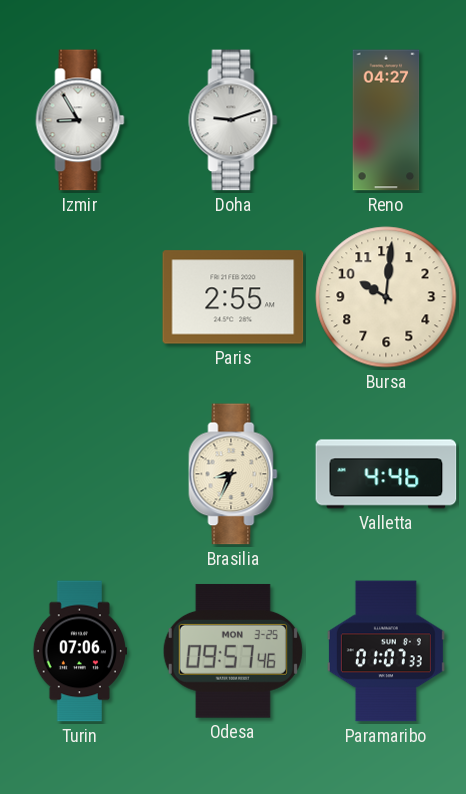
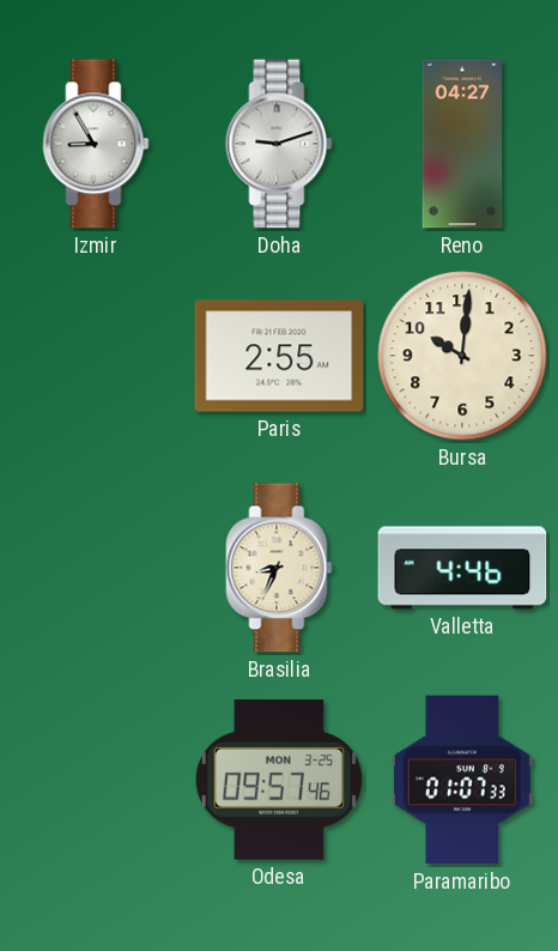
Turin: 07:06 -> none (79, 651)
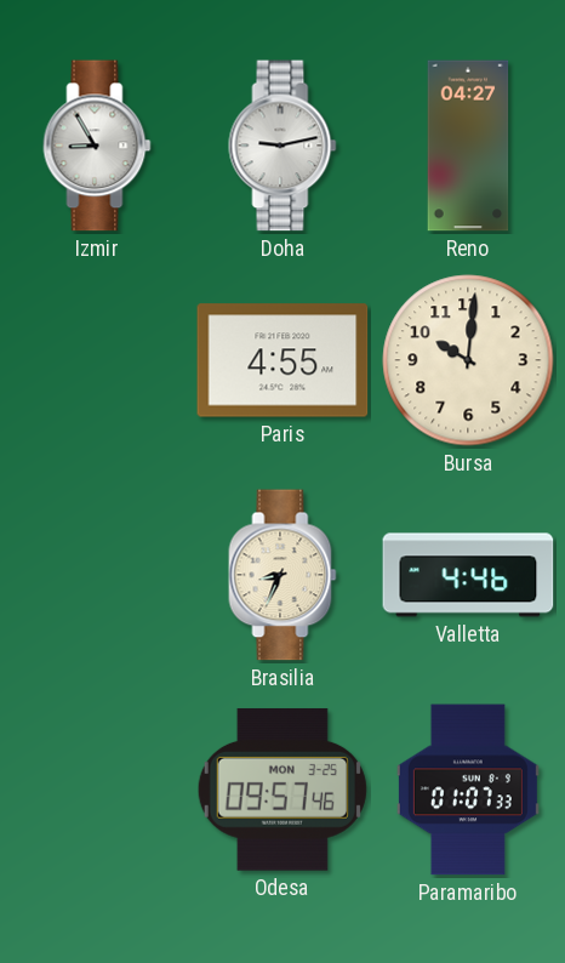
Doha: 9:12 -> 9:13 (282, 146)
Paris: 2:55 -> 4:55 (282, 360)
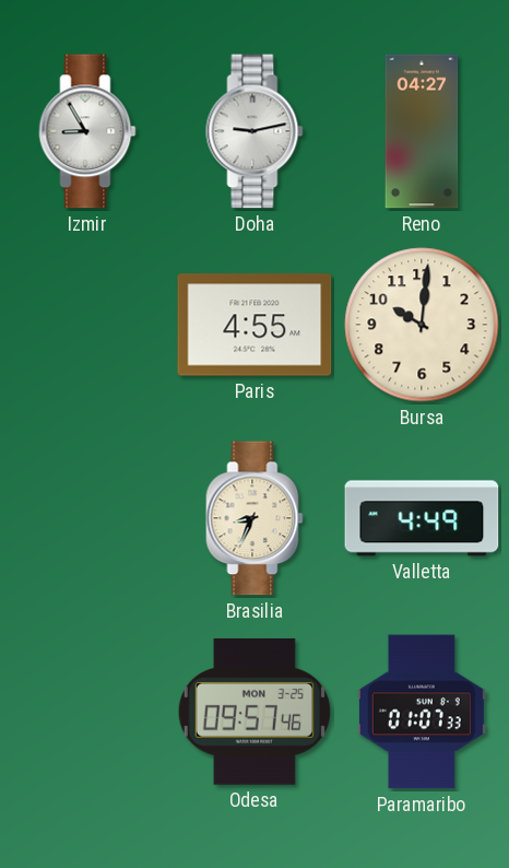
Valletta: 4:46 -> 4:49 (422, 518)
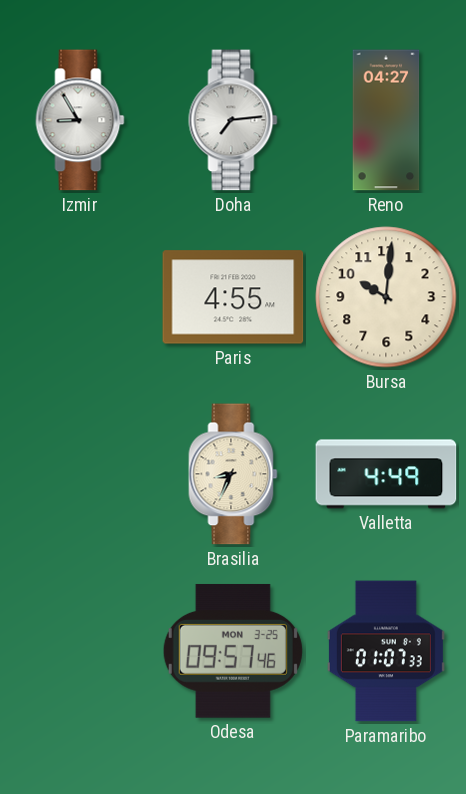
Doha: 9:13 -> 7:14 (233, 120)
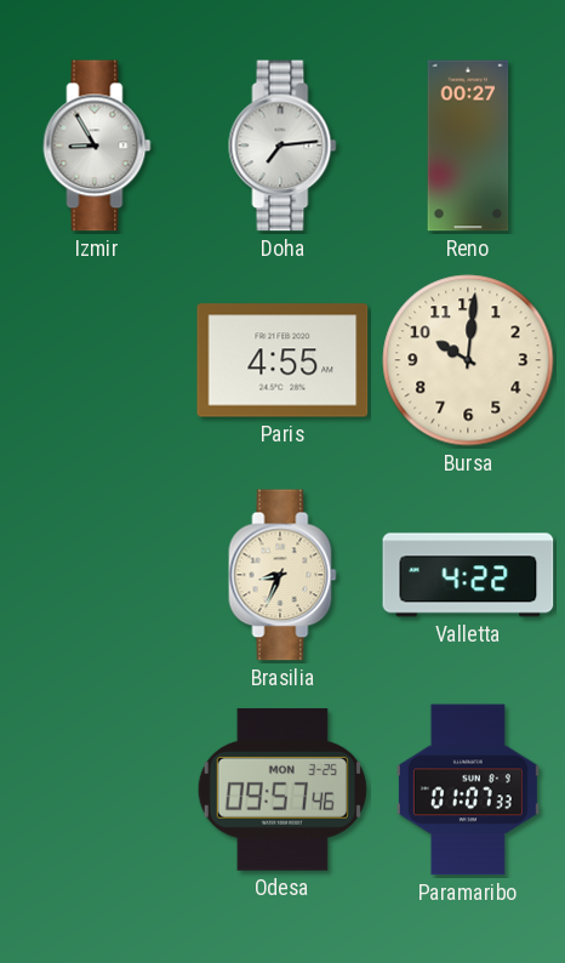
Reno: 04:27 -> 00:27 (468, 146)
Valletta: 4:49 -> 4:22 (468, 575)
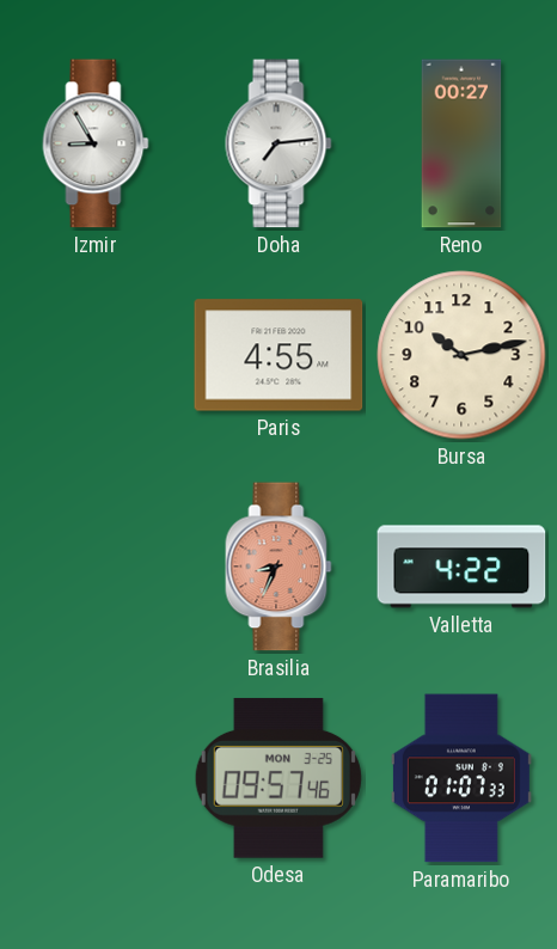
Bursa: 10:01 -> 10:13 (461, 355)
Brasilia dial: cream -> salmon (278, 567)
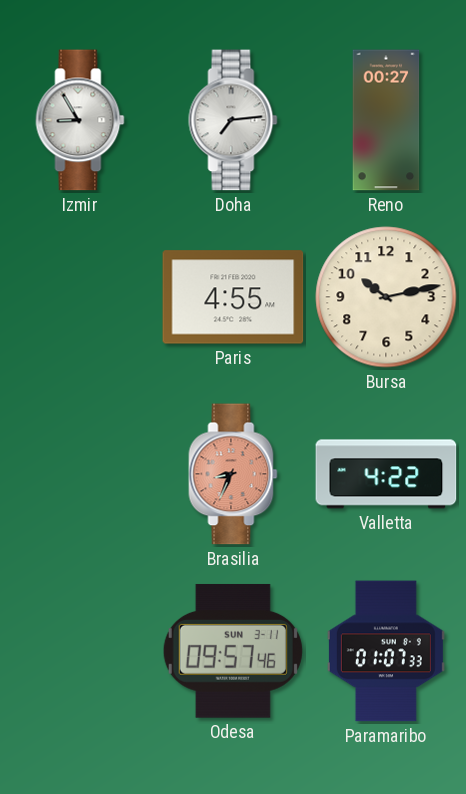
Odesa date: MON 3-25 -> SUN 3-11 (233, 651)
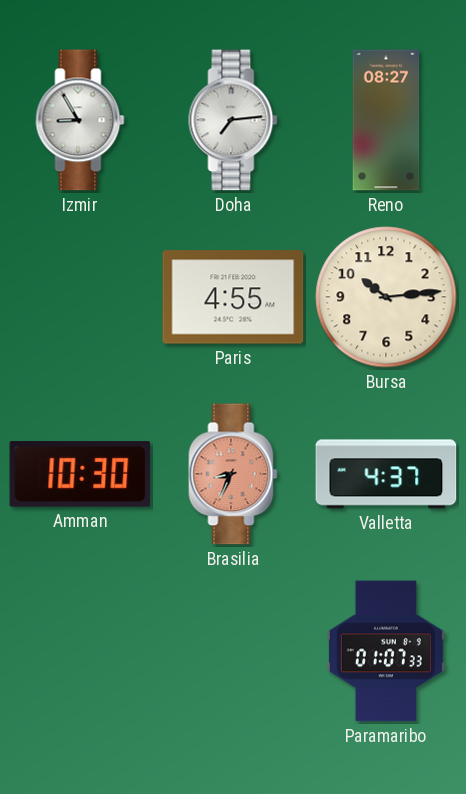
Reno: 00:27 -> 08:27 (386, 120)
Bursa: 10:13 -> 10:14 (386, 297)
Amman: none -> 10:30 (80, 474)
Valletta: 4:22 -> 4:37 (386, 474)
Odesa: 09:57 -> none (233, 651)
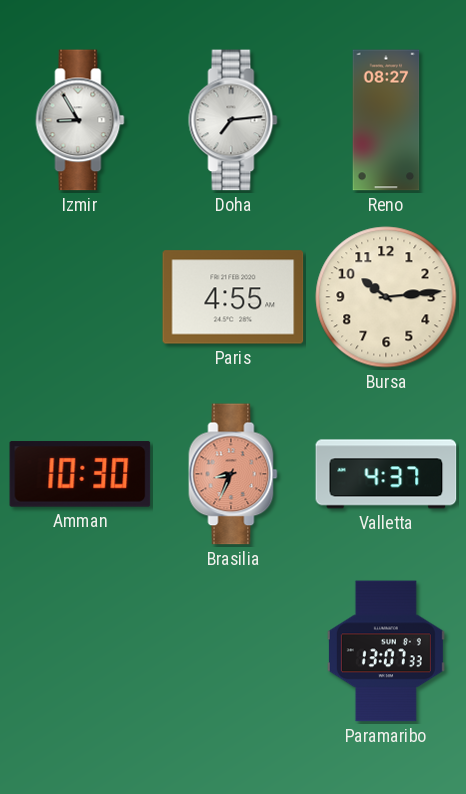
Paramaribo: 01:07 -> 13:07 (386, 651)
